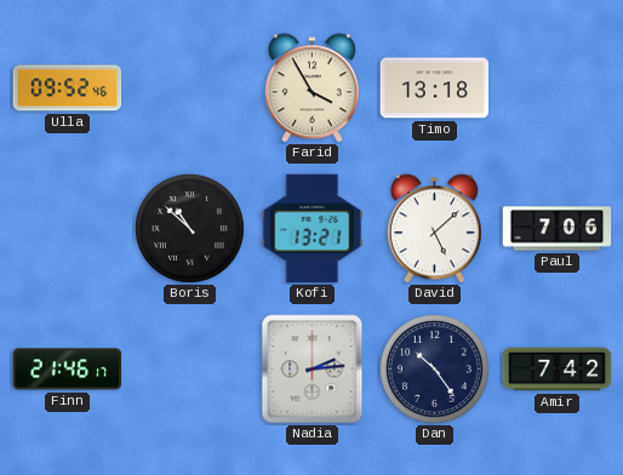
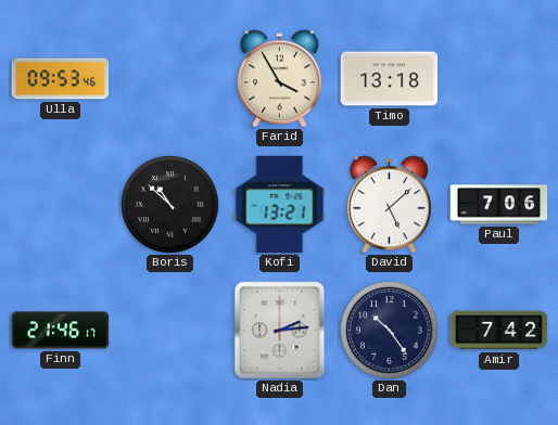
Ulla: 09:52 -> 09:53 (61, 79)
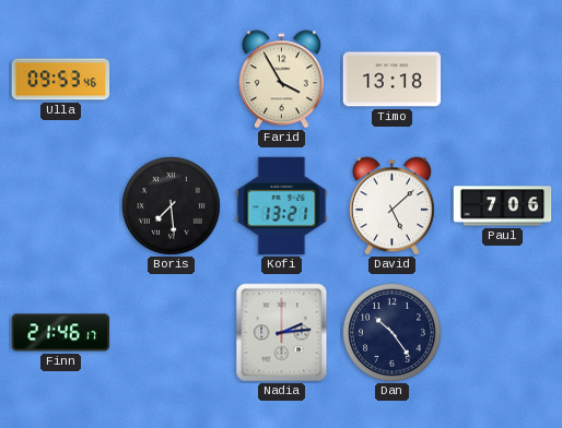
Boris: 10:52 -> 7:29 (172, 206)
Amir: 7:42 -> none (499, 331)
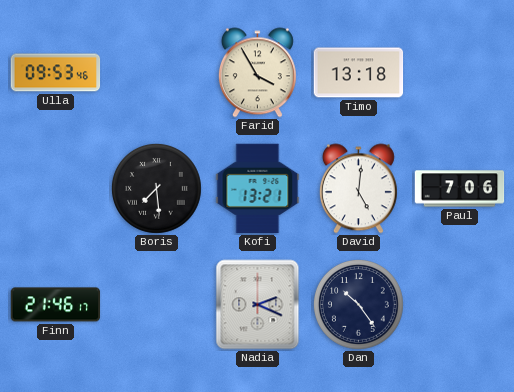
David: 5:08 -> 5:01 (358, 189)
Nadia: 2:14 -> 2:19 (258, 305)
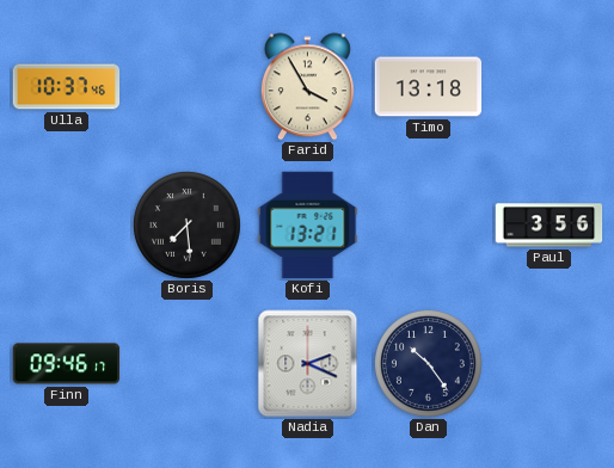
Ulla: 09:53 -> 10:37 (67, 87)
David: 5:01 -> none (358, 189)
Paul: 7:06 -> 3:56 (549, 226)
Finn: 21:46 -> 09:46 (67, 364)
